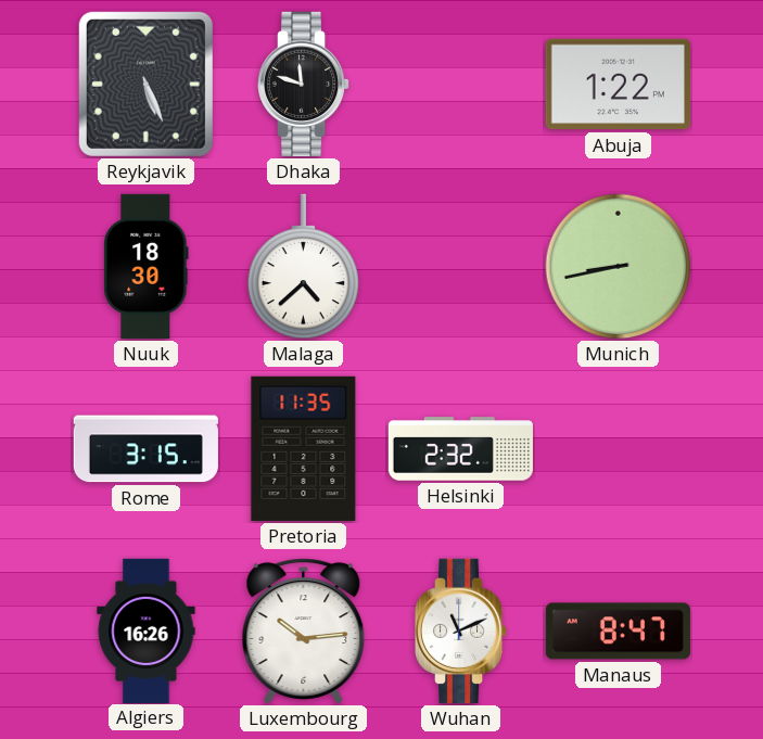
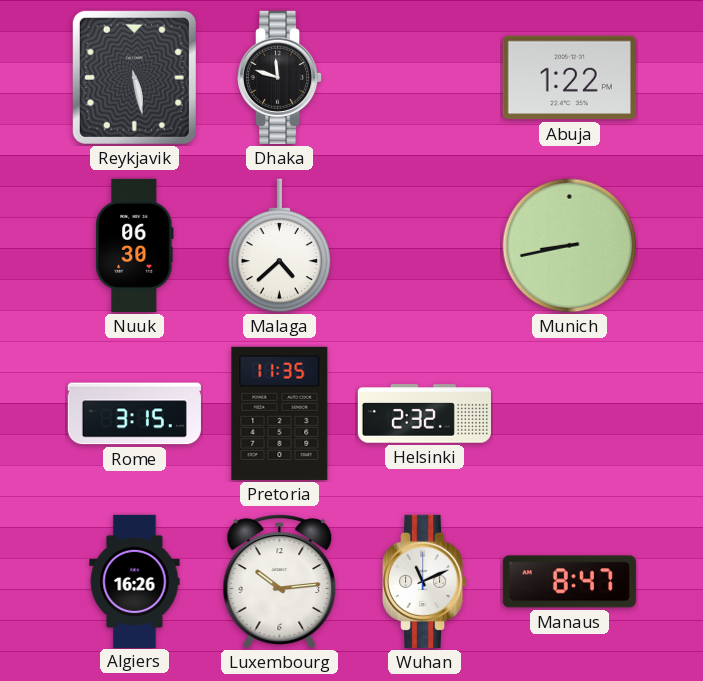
Reykjavik: 5:26 -> 5:28 (134, 77)
Nuuk: 18:30 -> 06:30 (135, 245)
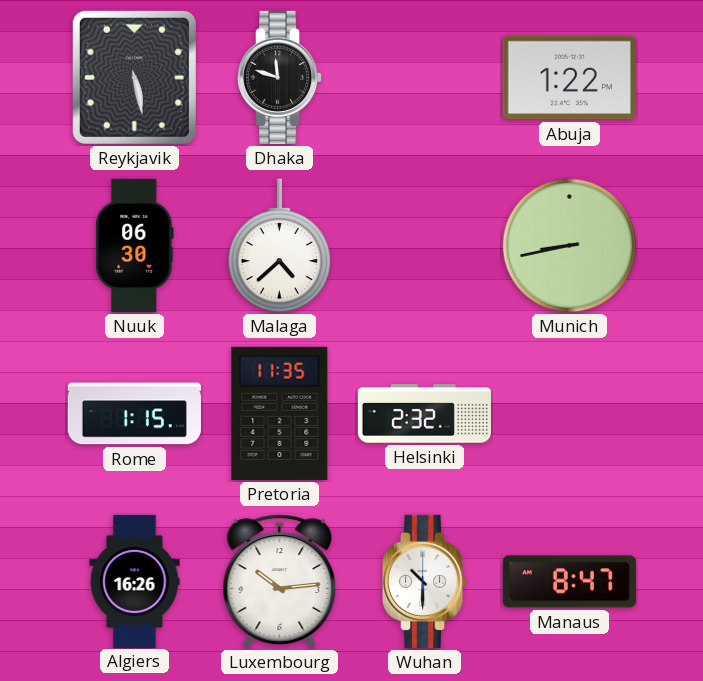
Rome: 3:15 -> 1:15 (134, 414)
Wuhan: 11:11 -> 10:30 (426, 581)
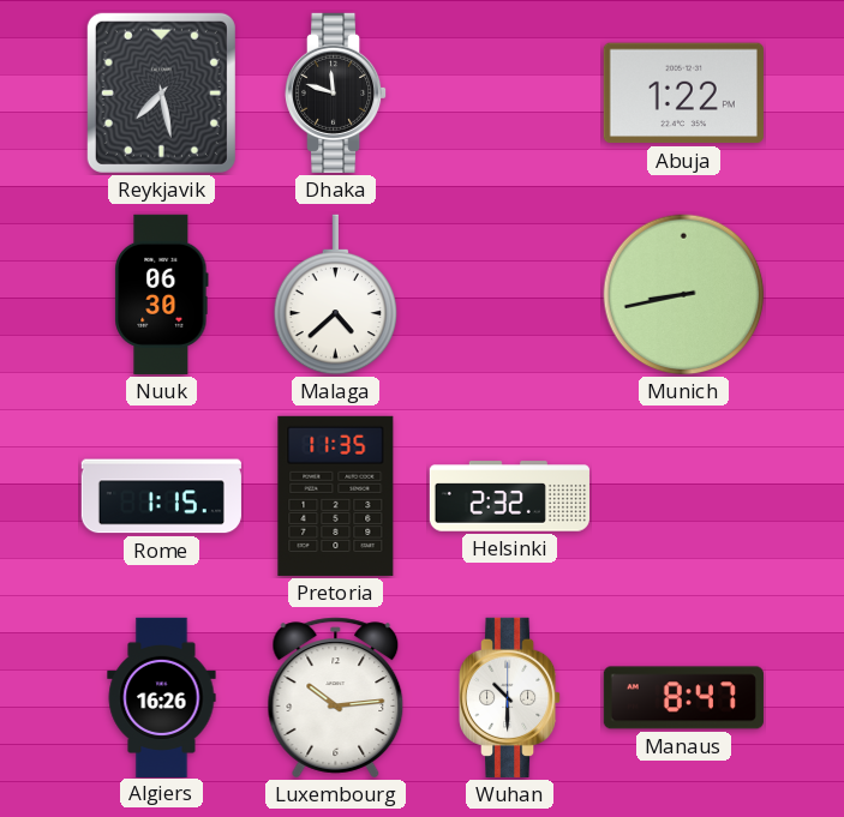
Reykjavik: 5:28 -> 7:28 (161, 92)
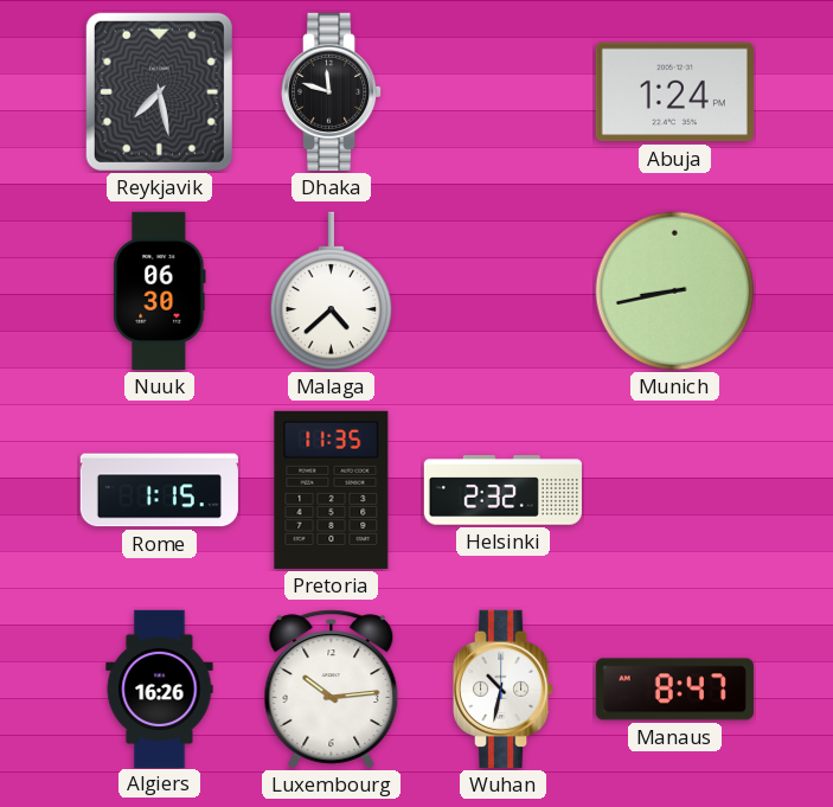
Abuja: 1:22 -> 1:24 (674, 92)
Wuhan: 10:30 -> 10:32 (505, 688)
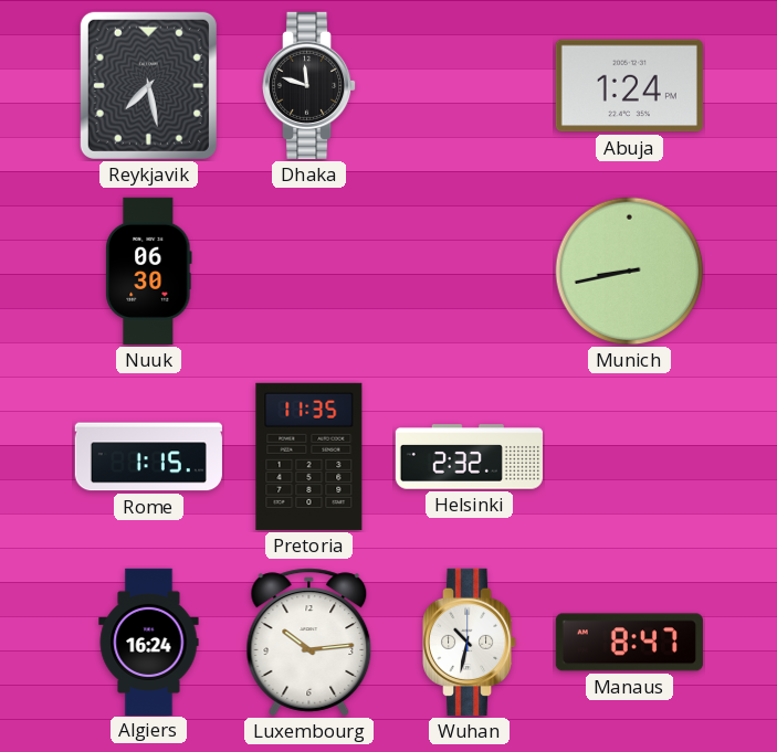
Malaga: 4:38 -> none (332, 292)
Algiers: 16:26 -> 16:24 (149, 642)
